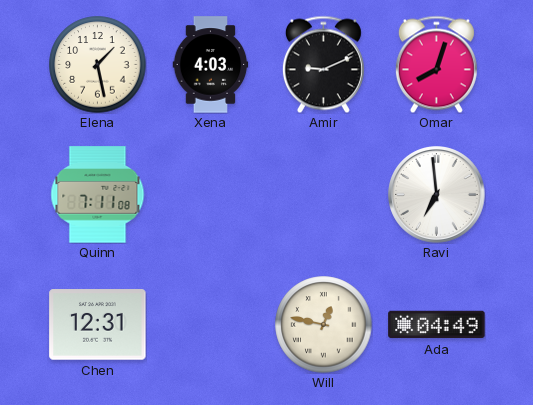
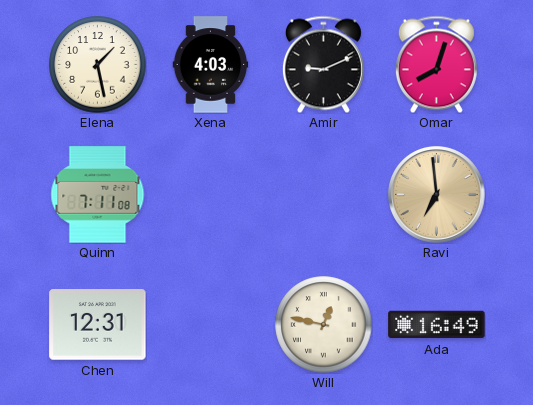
Ravi dial: white -> champagne (437, 195)
Ada: 04:49 -> 16:49 (437, 325)
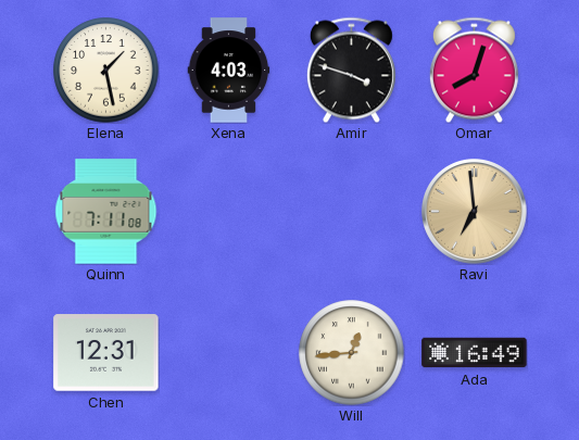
Amir: 9:11 -> 3:48 (351, 70)
Will: 12:47 -> 12:44 (352, 353)
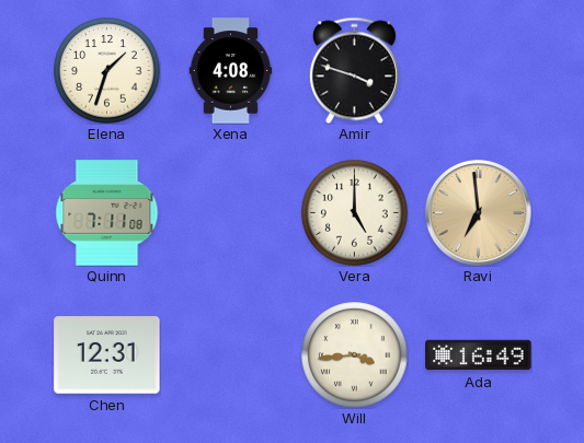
Elena: 1:28 -> 1:33 (107, 71)
Xena: 4:03 -> 4:08 (231, 71)
Omar: 8:03 -> none (474, 70)
Vera: none -> 5:00 (355, 213)
Will: 12:44 -> 3:44 (355, 355)
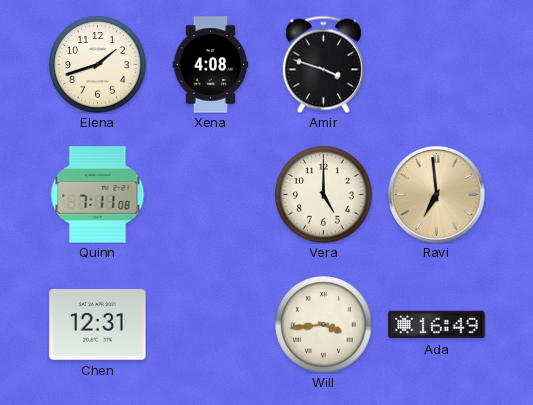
Elena: 1:33 -> 1:42 (98, 65)
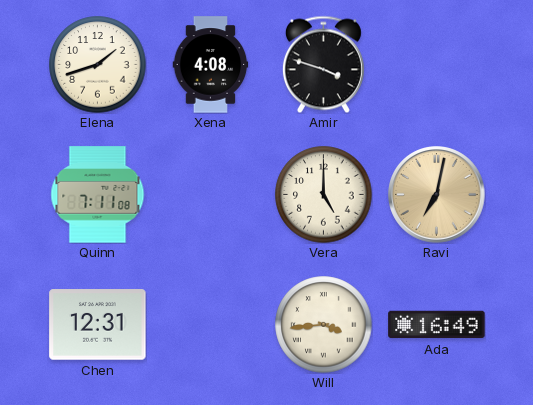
Ravi: 6:59 -> 7:02 (437, 195)
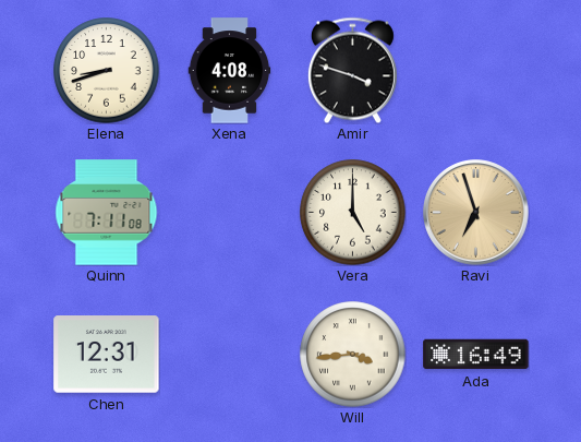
Elena: 1:42 -> 8:42 (107, 71)
Ravi: 7:02 -> 6:57 (476, 213)
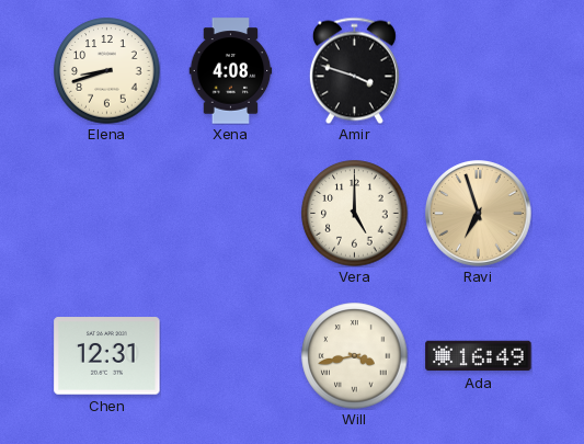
Quinn: 7:11 -> none (107, 213)
Will: 3:44 -> 3:43 (355, 356)
